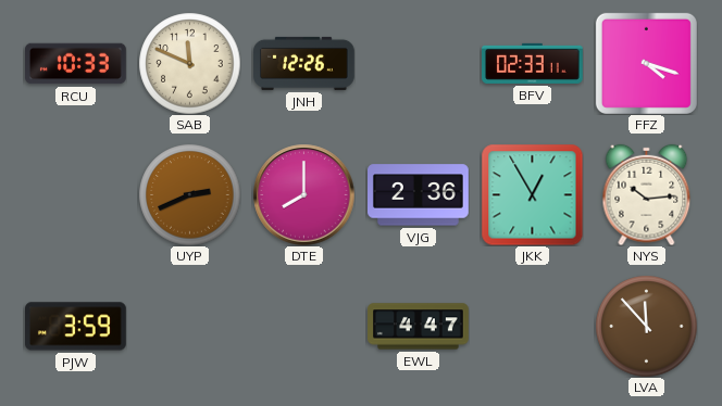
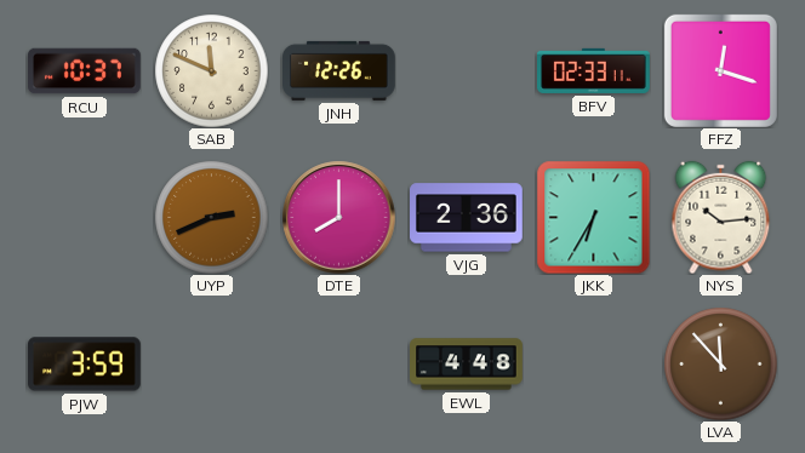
RCU: 10:33 -> 10:37 (85, 71)
FFZ: 4:18 -> 12:18 (720, 70)
JKK: 12:55 -> 6:35 (593, 217)
EWL: 4:47 -> 4:48 (467, 365)
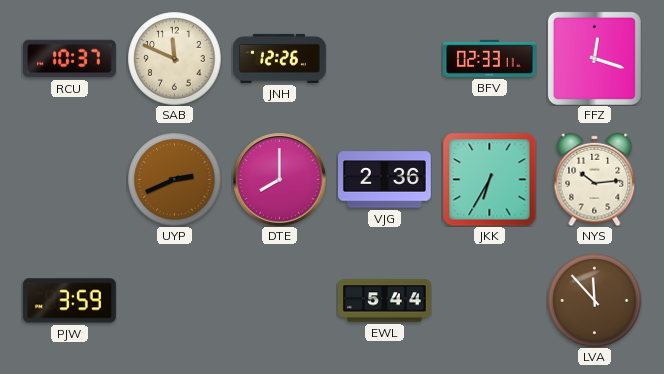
EWL: 4:48 -> 5:44 (385, 301)
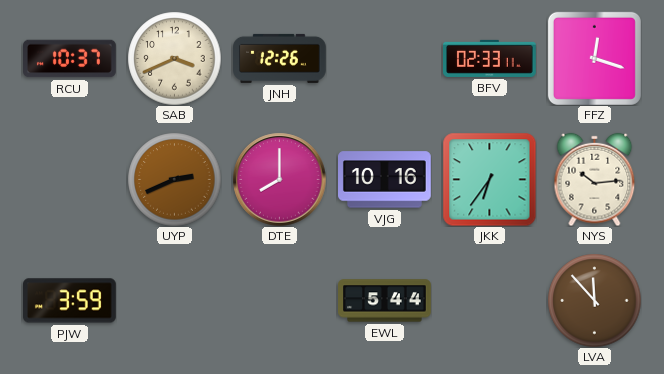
SAB: 11:49 -> 3:41 (174, 58)
VJG: 2:36 -> 10:16 (385, 180)
JKK: 6:35 -> 6:36 (489, 179)
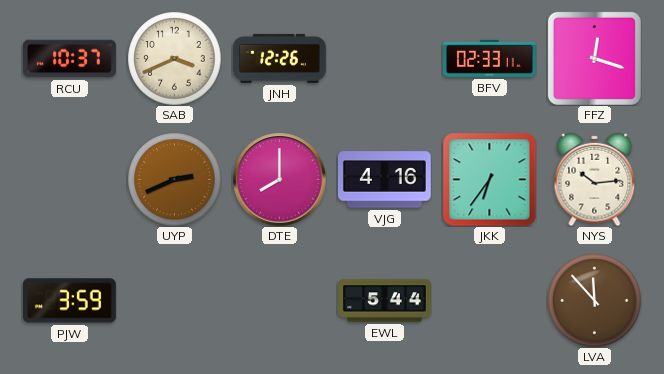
VJG: 10:16 -> 4:16 (385, 180)
